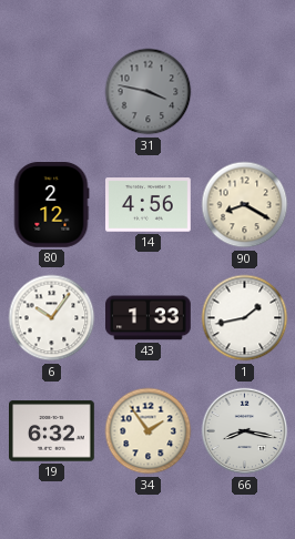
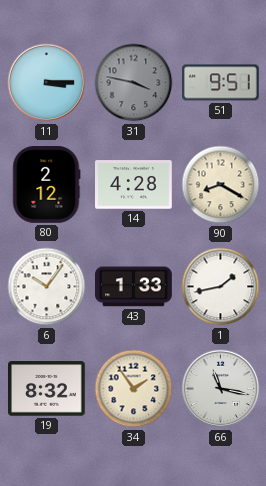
11: none -> 3:15 (47, 83)
51: none -> 9:51 (221, 83)
14: 4:56 -> 4:28 (134, 185)
19: 6:32 -> 8:32 (47, 389)
66: 8:17 -> 11:17 (221, 389)
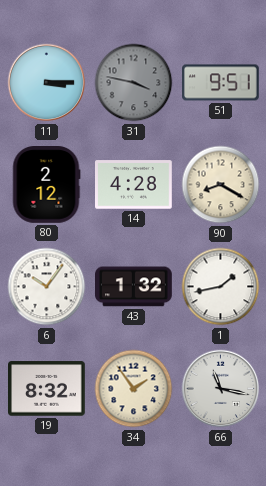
43: 1:33 -> 1:32 (134, 287)
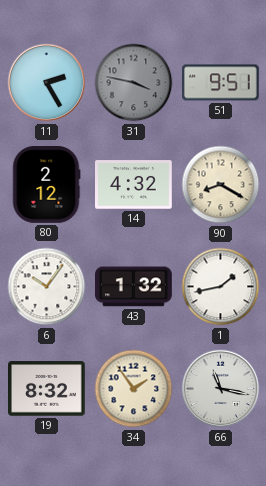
11: 3:15 -> 2:25 (47, 83)
14: 4:28 -> 4:32 (134, 185)
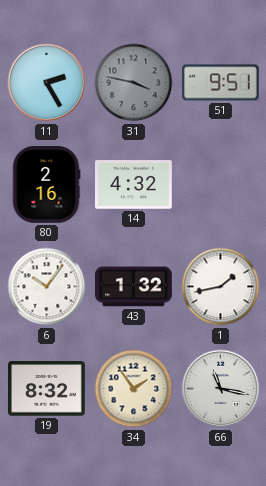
80: 2:12 -> 2:16 (46, 185)
90: 8:20 -> none (221, 185)
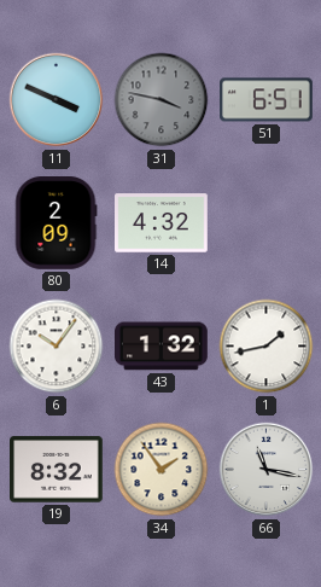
11: 2:25 -> 3:49 (57, 100)
51: 9:51 -> 6:51 (267, 100)
80: 2:16 -> 2:09 (56, 223)
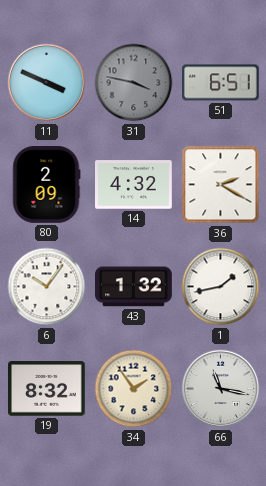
36: none -> 2:20 (221, 185)
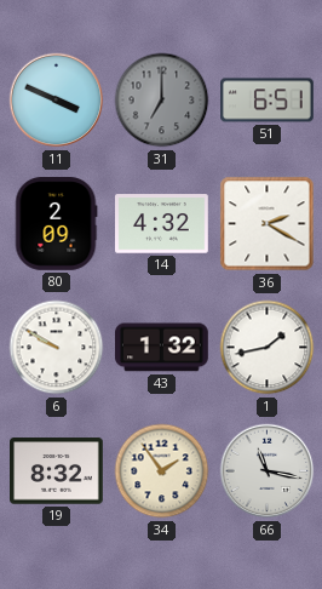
31: 3:47 -> 7:00 (162, 101)
6: 10:06 -> 9:50 (57, 348)
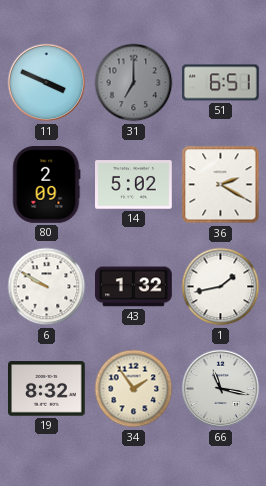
14: 4:32 -> 5:02 (134, 185)
